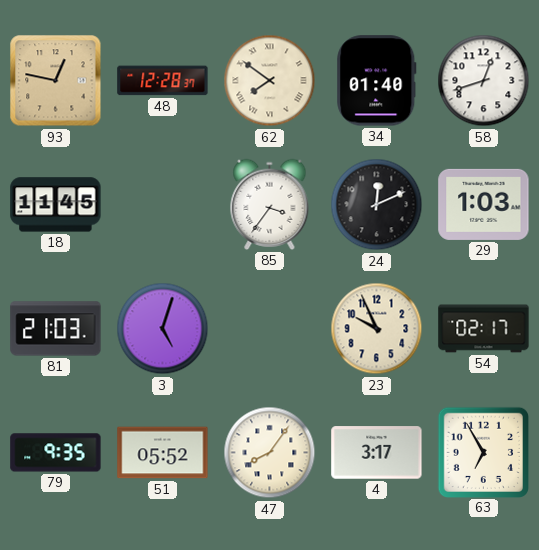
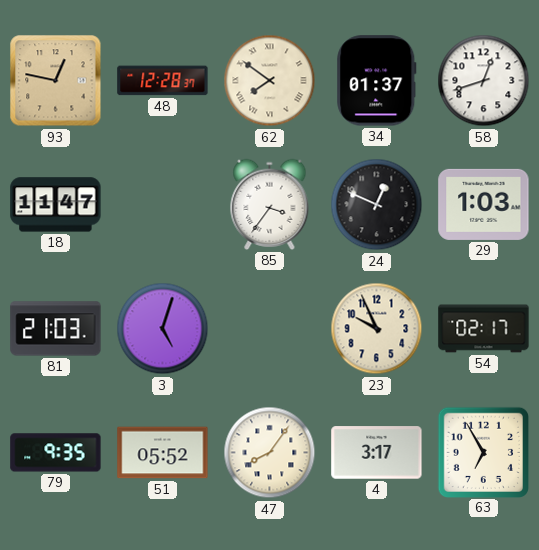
34: 01:40 -> 01:37 (377, 81)
18: 11:45 -> 11:47 (56, 205)
24: 12:11 -> 12:49 (377, 205)
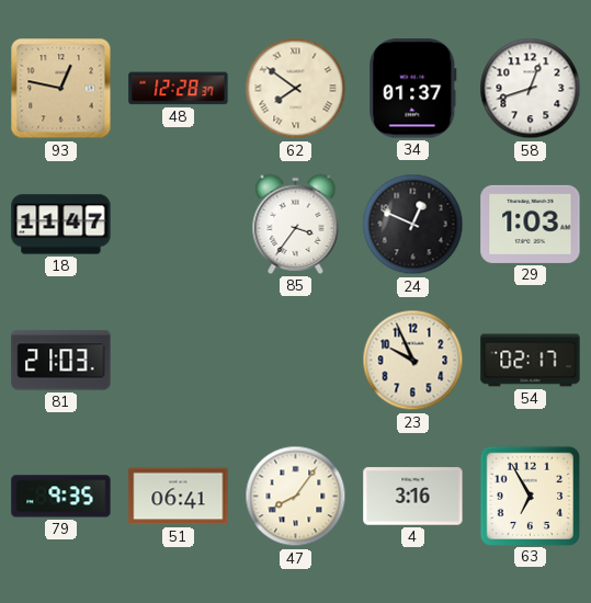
3: 5:03 -> none (163, 329)
51: 05:52 -> 06:41 (179, 497)
4: 3:17 -> 3:16 (413, 497)
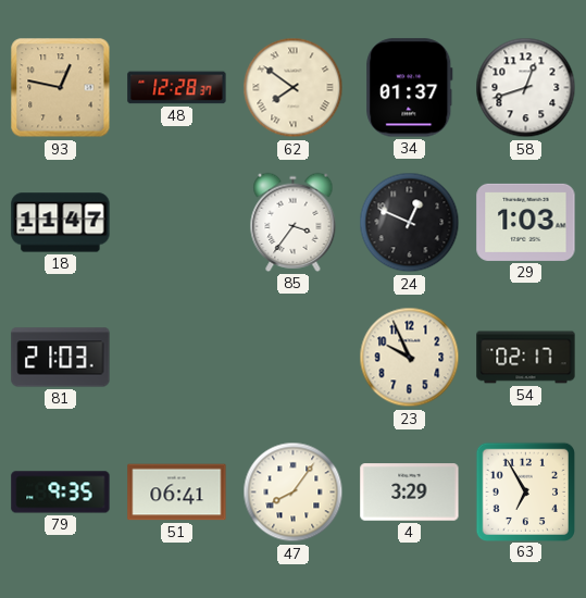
4: 3:16 -> 3:29 (410, 493)
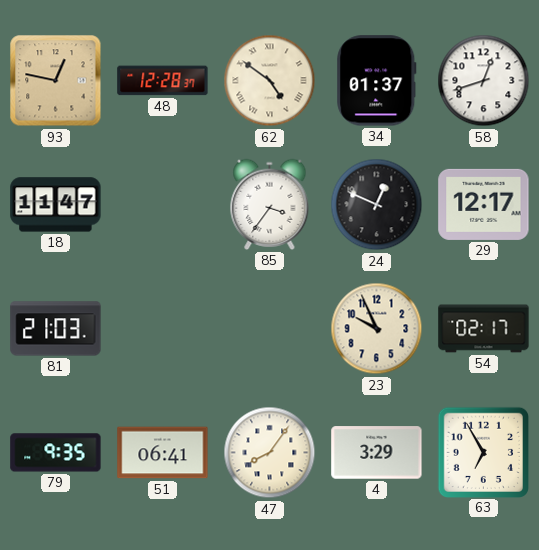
62: 7:51 -> 4:51 (270, 81)
29: 1:03 -> 12:17 (484, 204)
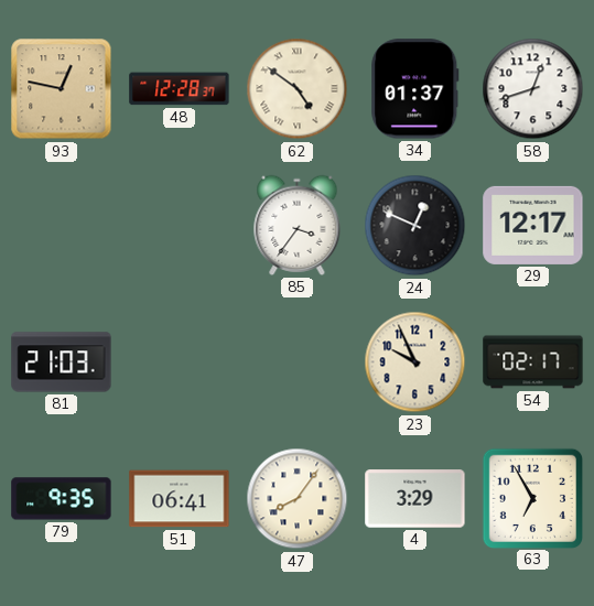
18: 11:47 -> none (56, 205)
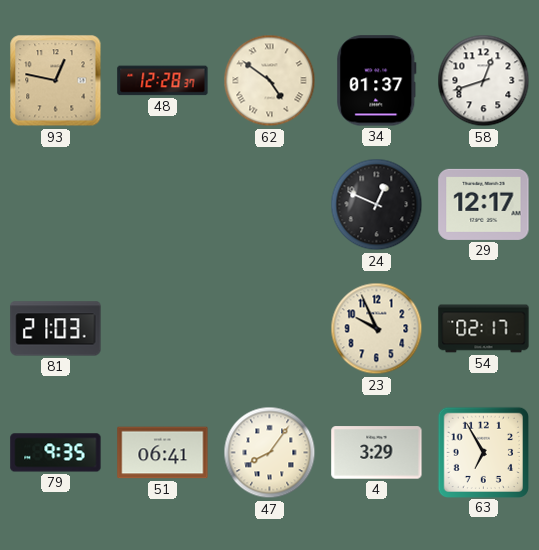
85: 3:36 -> none (298, 225)
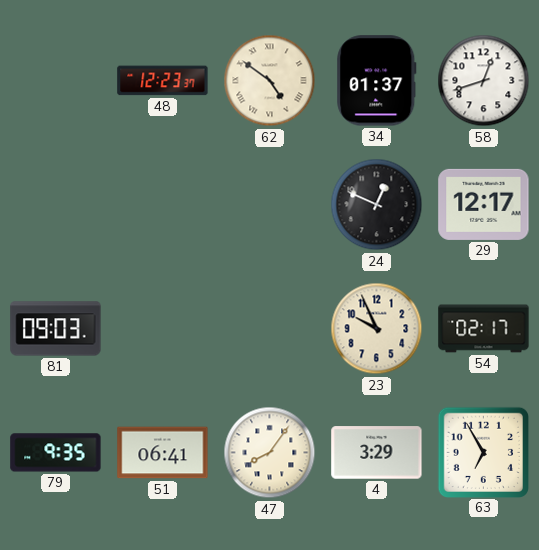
93: 12:47 -> none (56, 81)
48: 12:28 -> 12:23 (163, 81)
81: 21:03 -> 09:03 (56, 329)
